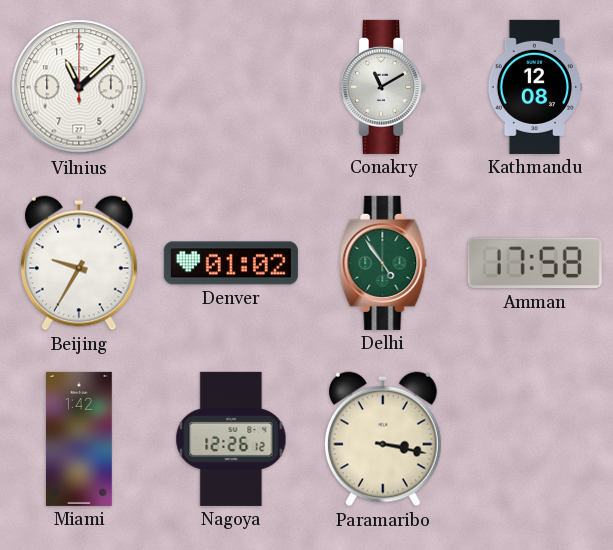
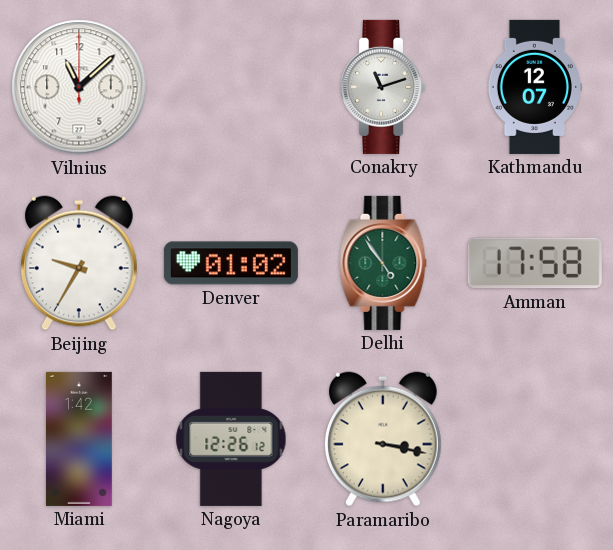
Conakry: 11:10 -> 11:12 (383, 87)
Kathmandu: 12:08 -> 12:07 (534, 87)
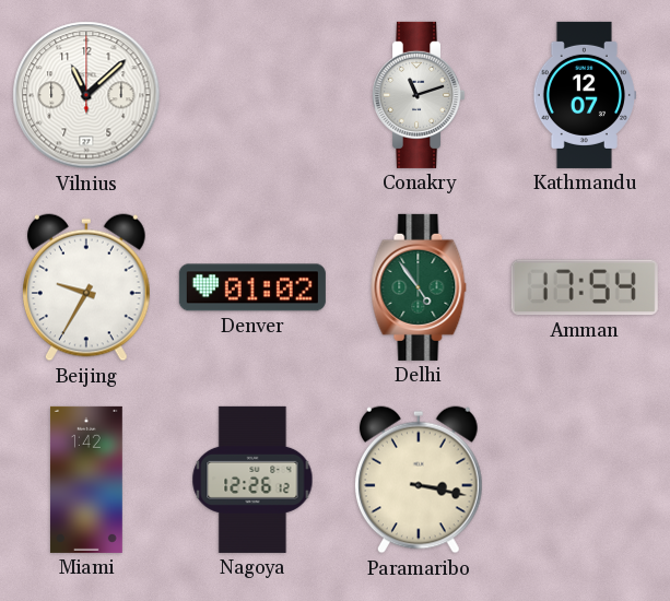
Amman: 17:58 -> 17:54 (585, 287)
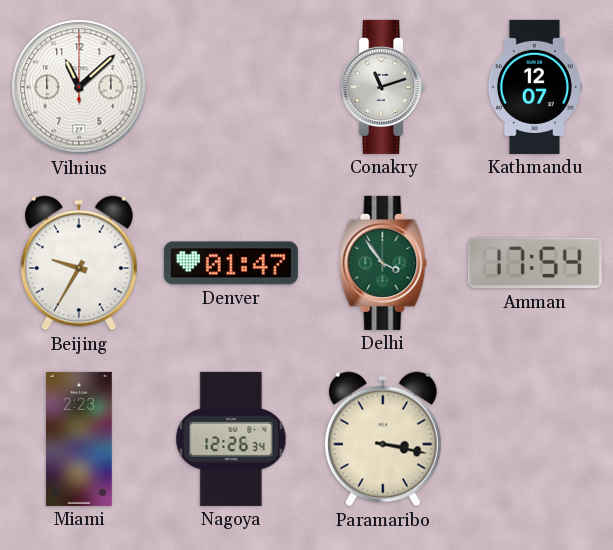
Denver: 01:02 -> 01:47 (231, 263)
Delhi: 4:54 -> 3:54 (383, 263)
Miami: 1:42 -> 2:23 (79, 439)
Nagoya: 12:26:12 -> 12:26:34 (231, 439)
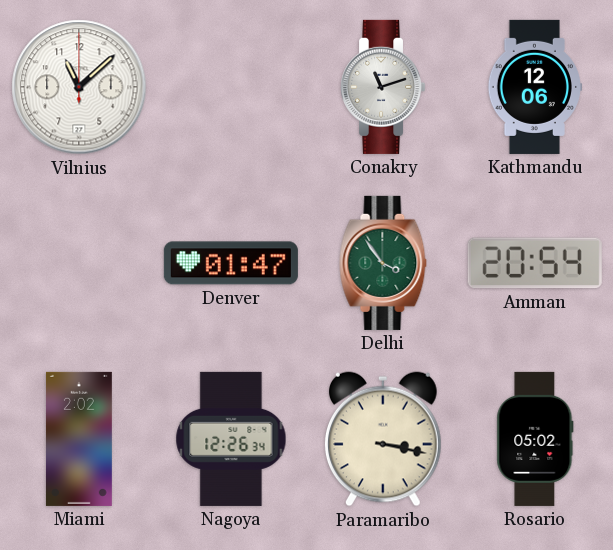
Kathmandu: 12:07 -> 12:06 (534, 87)
Beijing: 9:35 -> none (80, 263)
Amman: 17:54 -> 20:54 (535, 263)
Miami: 2:23 -> 2:02 (79, 439)
Rosario: none -> 05:02 (535, 439)
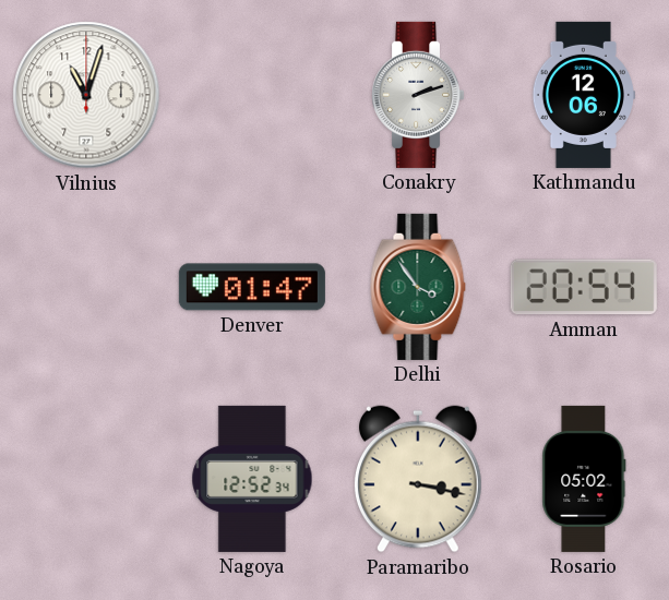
Vilnius: 11:08 -> 11:03 (86, 95)
Conakry: 11:12 -> 2:12 (418, 95)
Miami: 2:02 -> none (79, 439)
Nagoya: 12:26 -> 12:52 (252, 479)
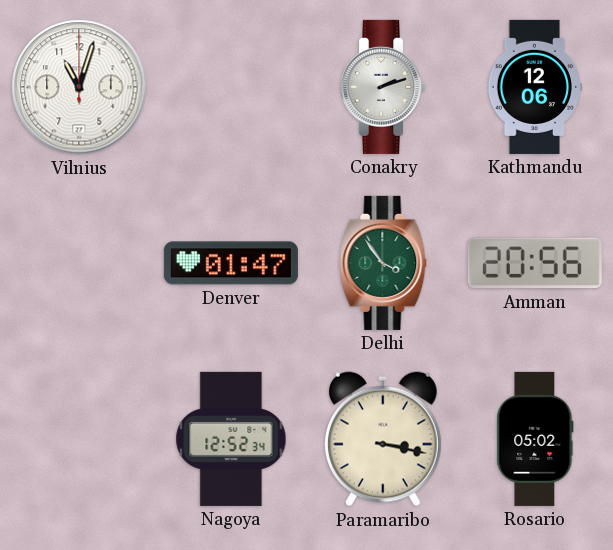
Amman: 20:54 -> 20:56 (535, 263)
